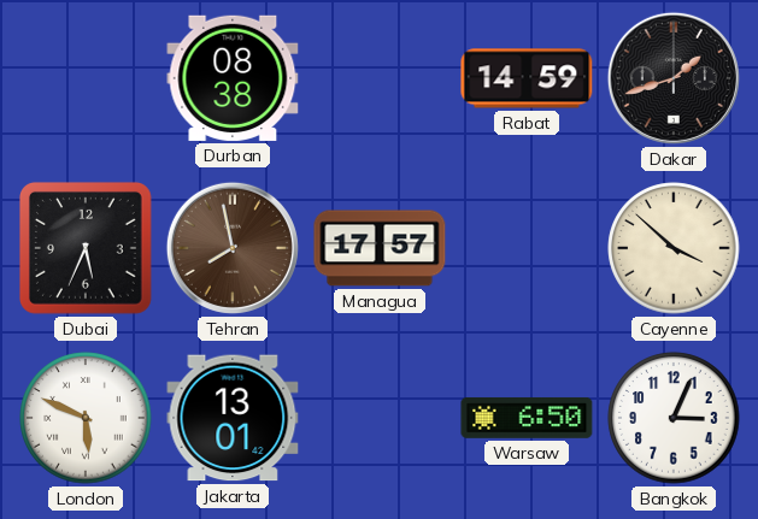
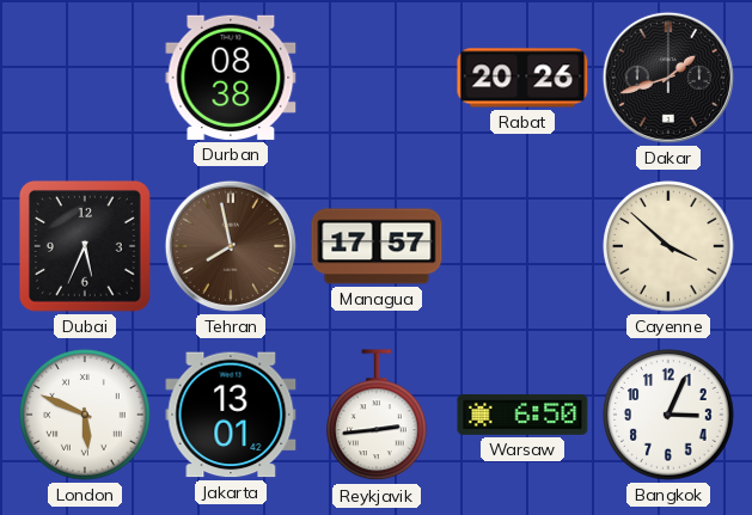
Rabat: 14:59 -> 20:26 (522, 78)
Reykjavik: none -> 2:44 (378, 416)
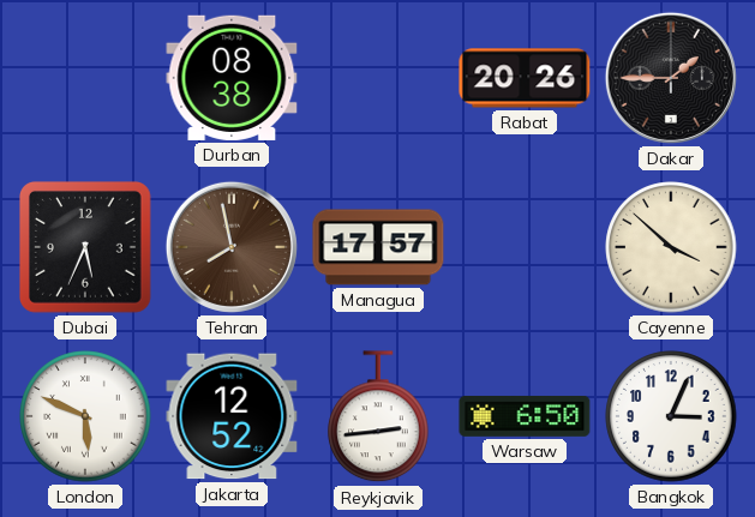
Dakar: 1:42 -> 1:45 (671, 78)
Jakarta: 13:01 -> 12:52 (232, 416)
